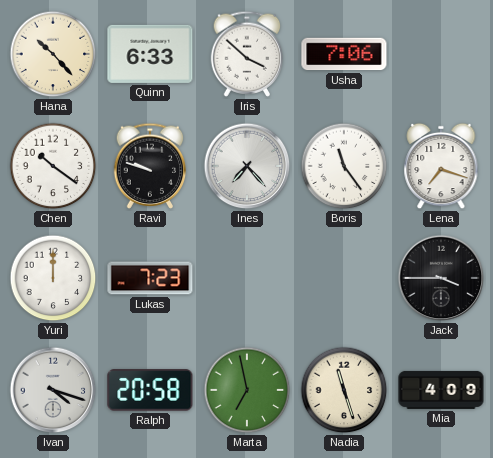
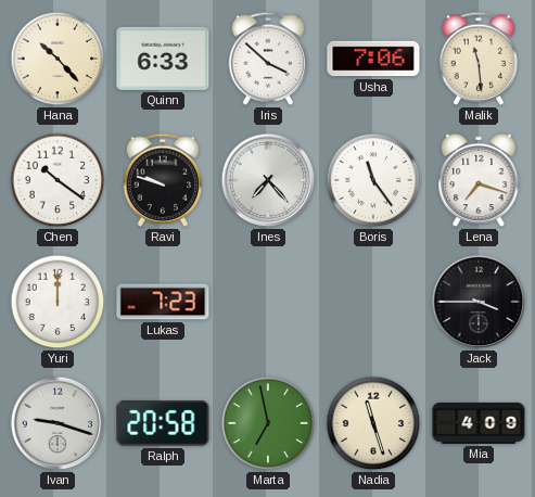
Malik: none -> 11:29 (479, 59)
Ivan: 4:18 -> 9:18 (58, 423)
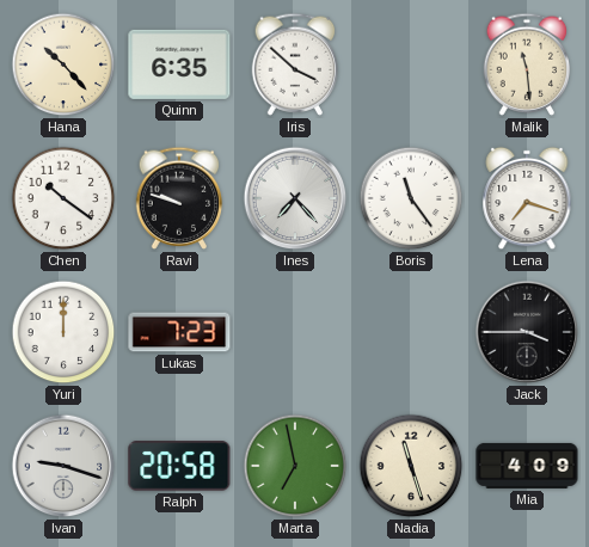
Quinn: 6:33 -> 6:35 (179, 64)
Usha: 7:06 -> none (373, 59)
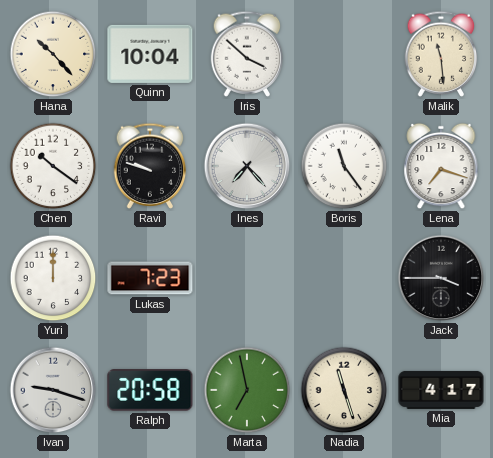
Quinn: 6:35 -> 10:04 (150, 54)
Mia: 4:09 -> 4:17 (441, 390)
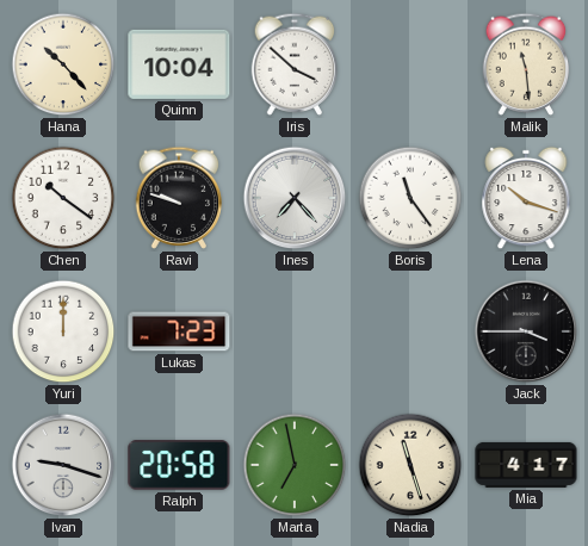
Lena: 7:18 -> 10:18 (526, 198)
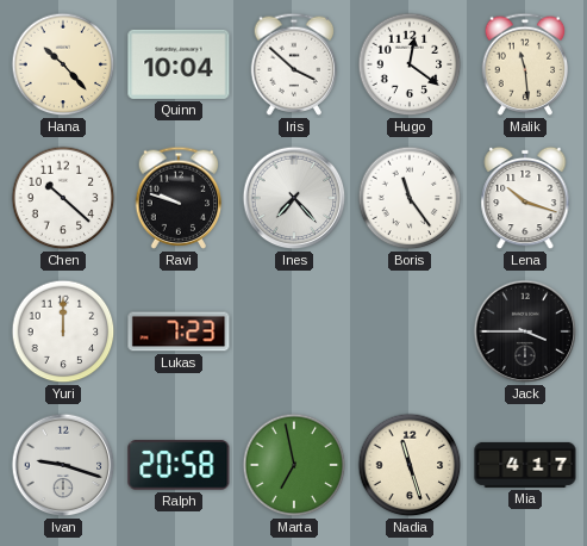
Hugo: none -> 12:21 (410, 64)
Chen: 10:21 -> 10:22 (63, 198)
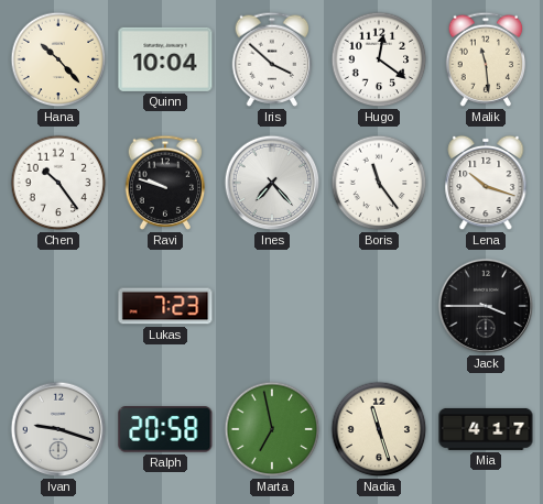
Chen: 10:22 -> 10:24 (58, 183)
Yuri: 12:00 -> none (63, 331)
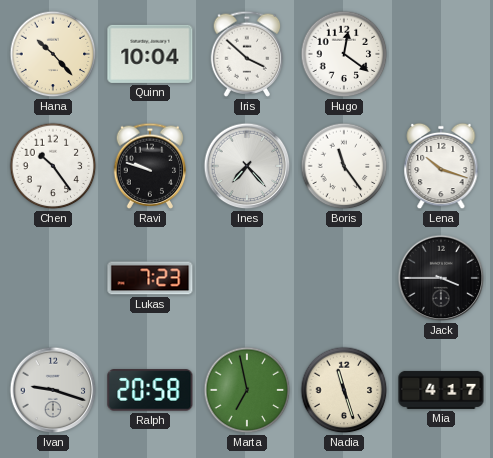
Malik: 11:29 -> none (486, 59)
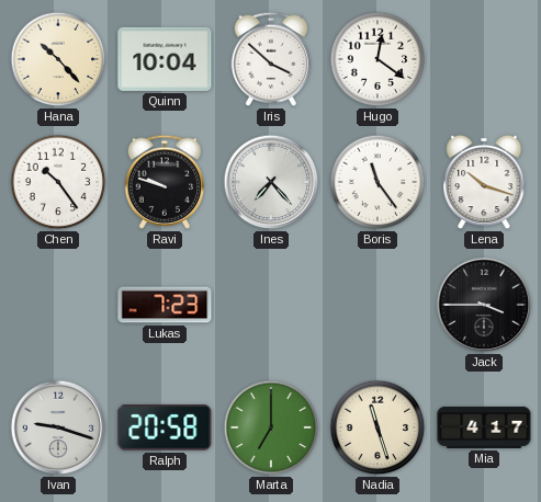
Marta: 6:58 -> 7:00 (271, 427)
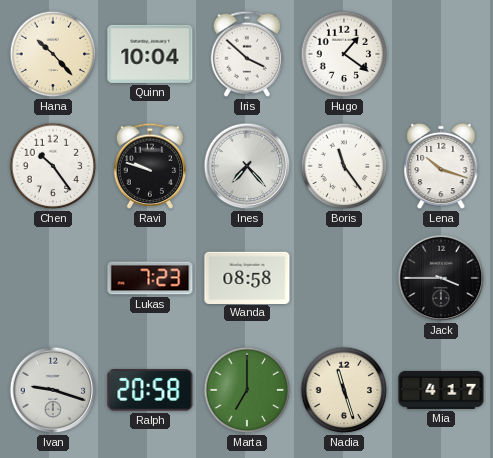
Hugo: 12:21 -> 1:21 (344, 54)
Wanda: none -> 08:58 (247, 277)
